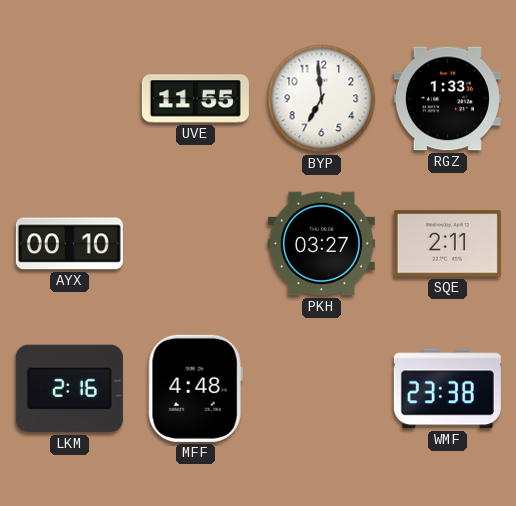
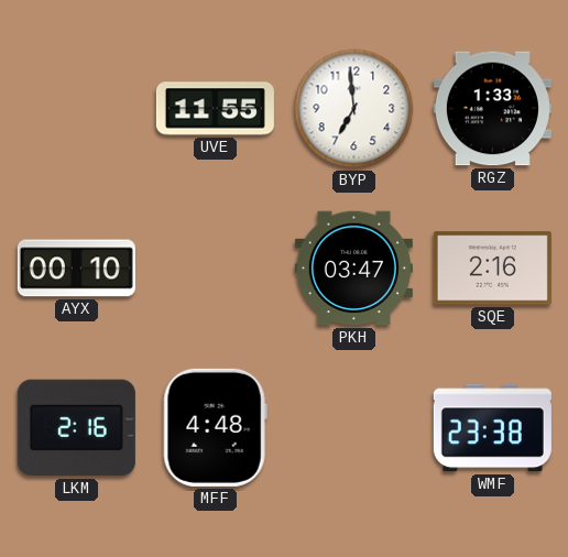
PKH: 03:27 -> 03:47 (353, 269)
SQE: 2:11 -> 2:16 (492, 269)
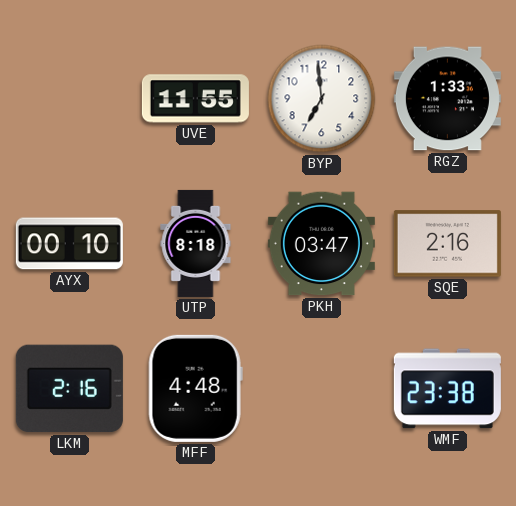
UTP: none -> 8:18 (196, 243)
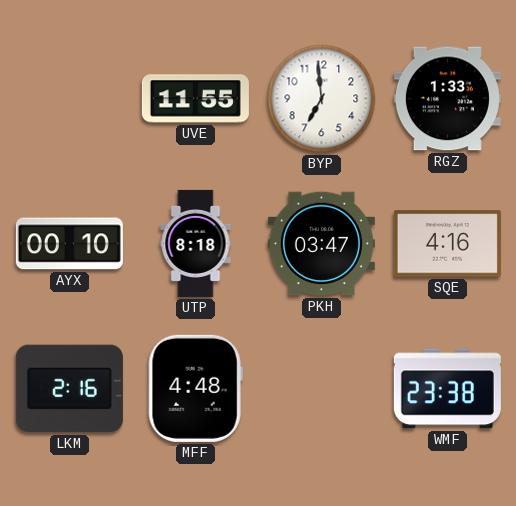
SQE: 2:16 -> 4:16 (447, 244)
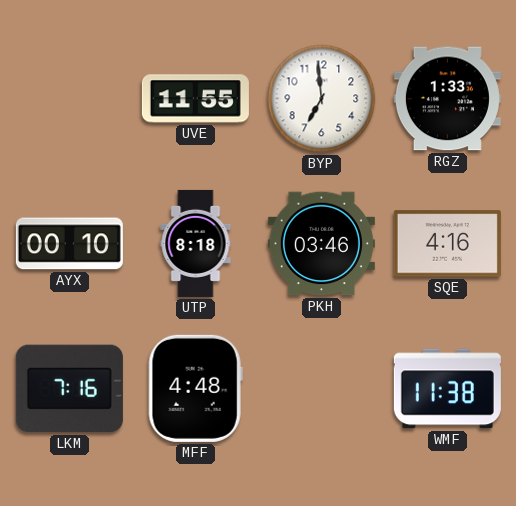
PKH: 03:47 -> 03:46 (321, 244)
LKM: 2:16 -> 7:16 (69, 389)
WMF: 23:38 -> 11:38 (447, 389)
